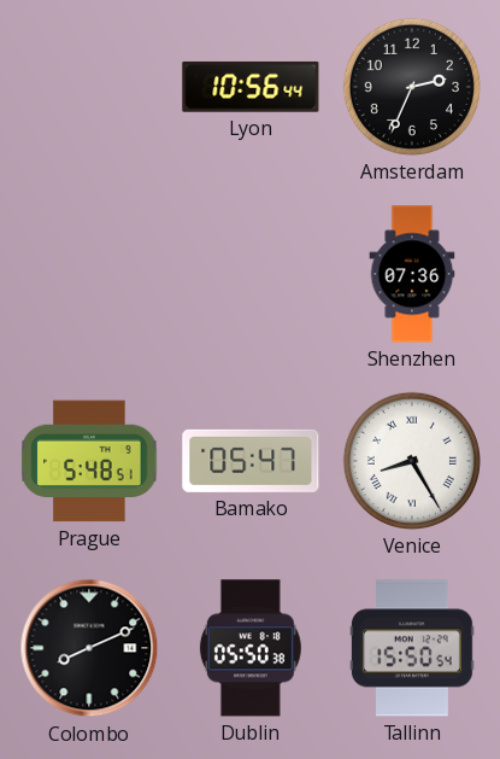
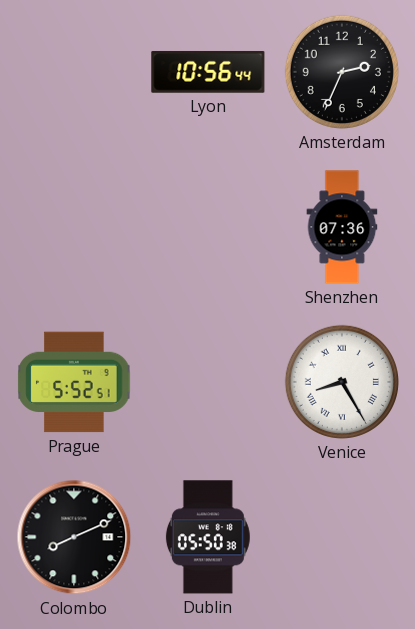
Prague: 5:48 -> 5:52 (74, 382)
Bamako: 05:47 -> none (251, 461)
Tallinn: 15:50 -> none (413, 648)
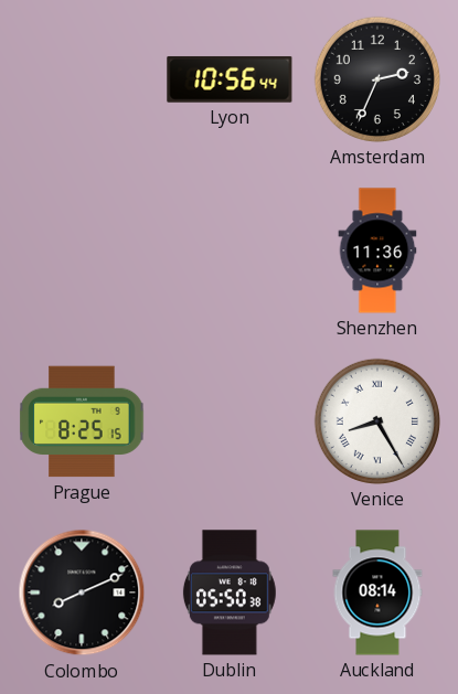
Shenzhen: 07:36 -> 11:36 (377, 250)
Prague: 5:52 -> 8:25 (82, 421)
Auckland: none -> 08:14 (377, 592)
